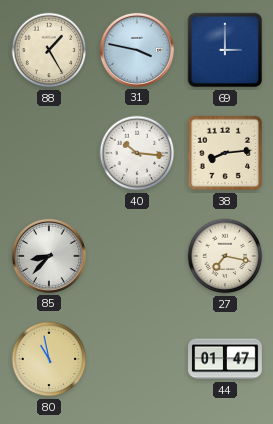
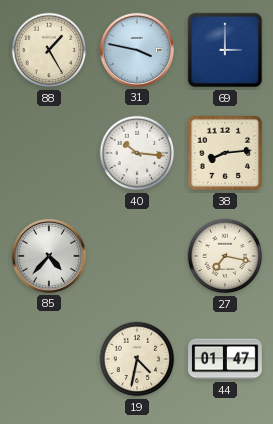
85: 8:37 -> 4:37 (49, 256)
80: 10:58 -> none (49, 359)
19: none -> 4:32 (137, 359)
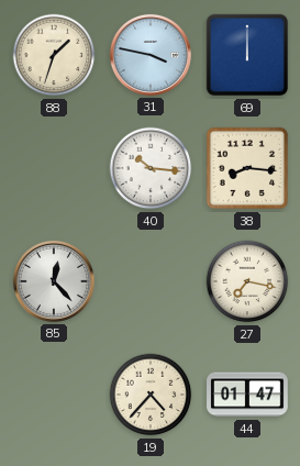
88: 1:25 -> 1:33 (54, 55)
69: 3:00 -> 12:00 (247, 55)
38: 8:14 -> 8:16 (247, 168)
85: 4:37 -> 12:23 (54, 281)
19: 4:32 -> 4:37 (151, 395)
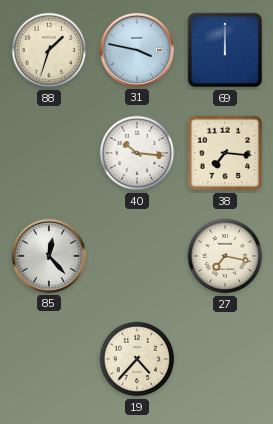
38: 8:16 -> 7:16 (225, 153)
44: 01:47 -> none (247, 395)
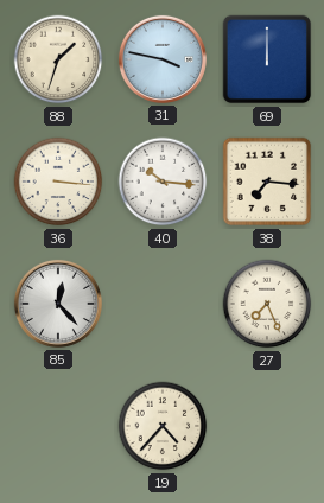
36: none -> 3:16 (58, 182)
27: 7:17 -> 7:26 (267, 304)
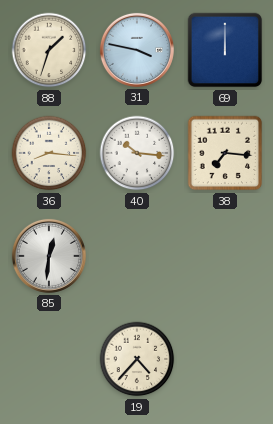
36: 3:16 -> 8:16 (49, 153)
85: 12:23 -> 12:31 (49, 256)
27: 7:26 -> none (267, 304)
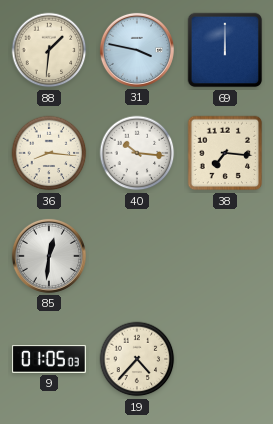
88: 1:33 -> 1:31 (49, 50)
9: none -> 01:05 (49, 359)
